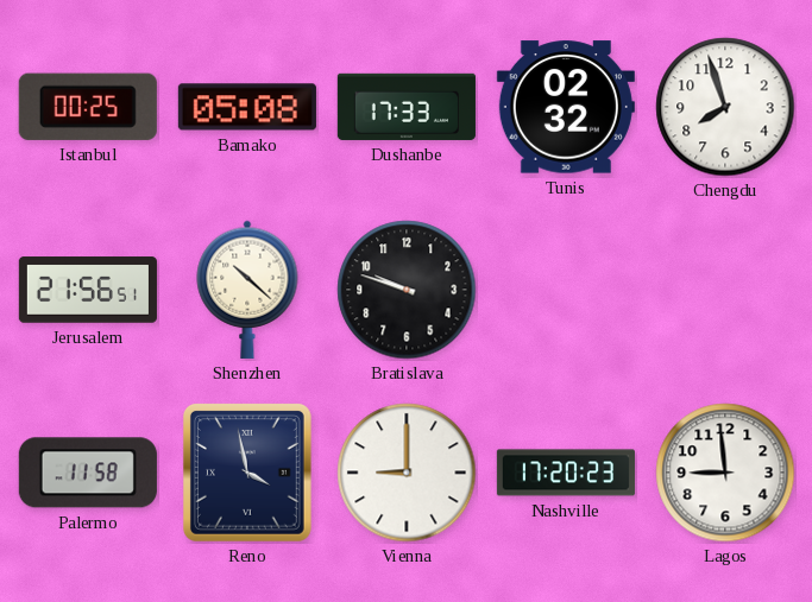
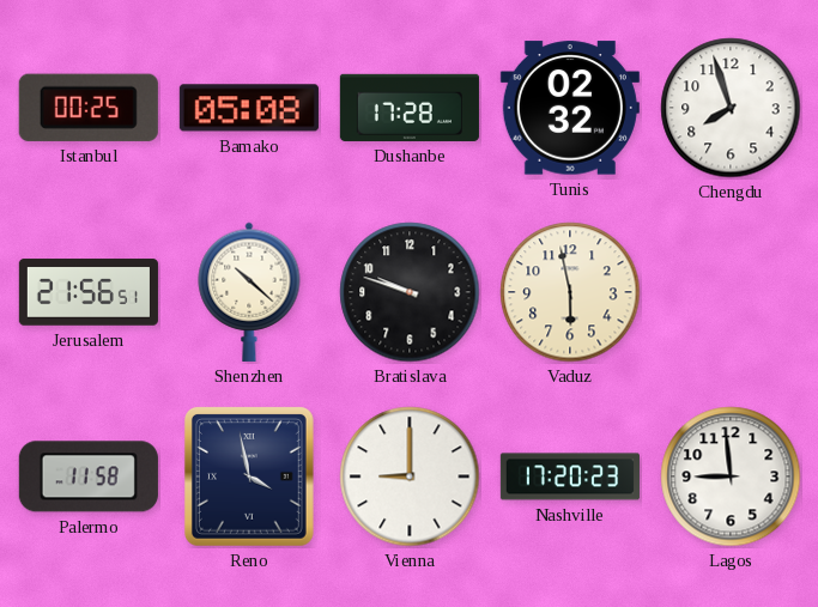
Dushanbe: 17:33 -> 17:28 (410, 108)
Vaduz: none -> 5:58 (570, 292)
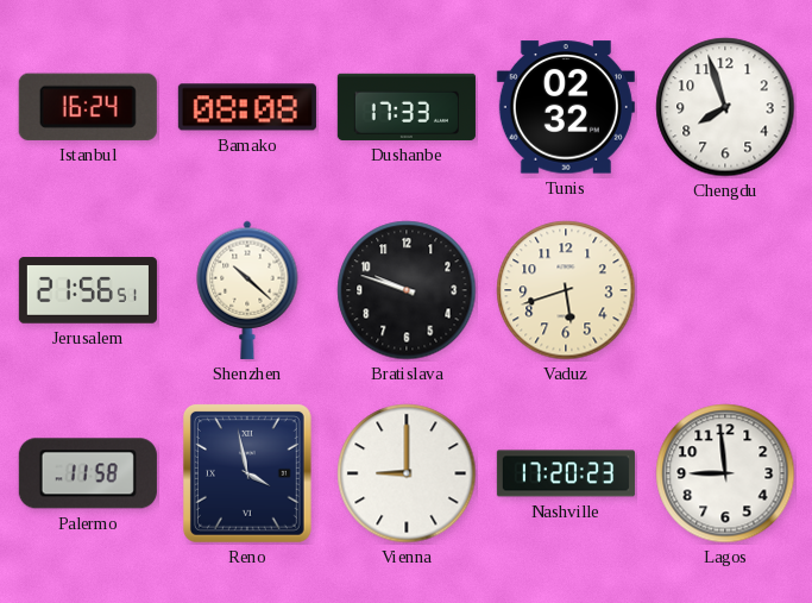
Istanbul: 00:25 -> 16:24 (88, 107)
Bamako: 05:08 -> 08:08 (247, 107)
Dushanbe: 17:28 -> 17:33 (407, 107)
Vaduz: 5:58 -> 5:42 (566, 290)
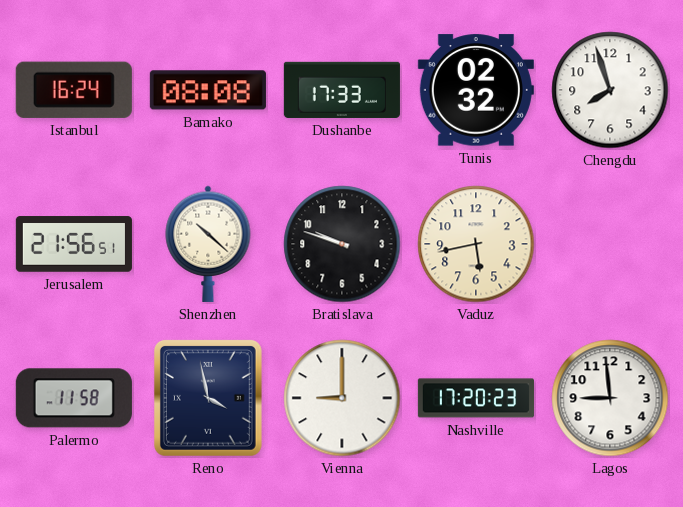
Vaduz: 5:42 -> 5:43 (476, 244)
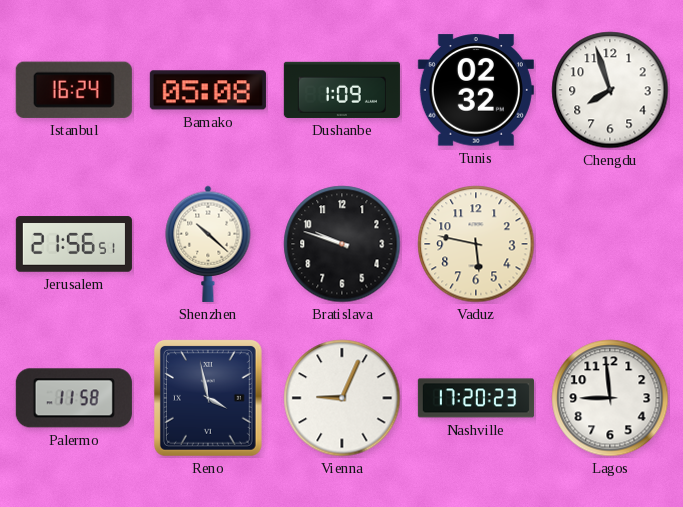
Bamako: 08:08 -> 05:08 (208, 90)
Dushanbe: 17:33 -> 1:09 (342, 90)
Vaduz: 5:43 -> 5:47 (476, 244)
Vienna: 9:00 -> 9:04 (342, 398)
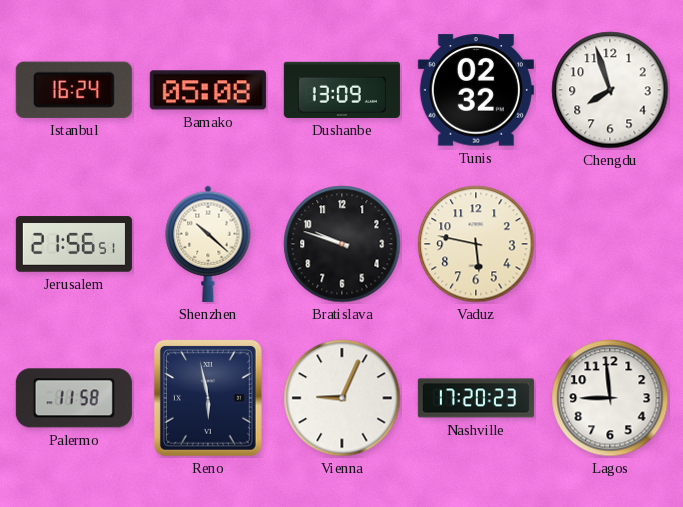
Dushanbe: 1:09 -> 13:09 (342, 90)
Reno: 3:58 -> 5:58 (208, 398)
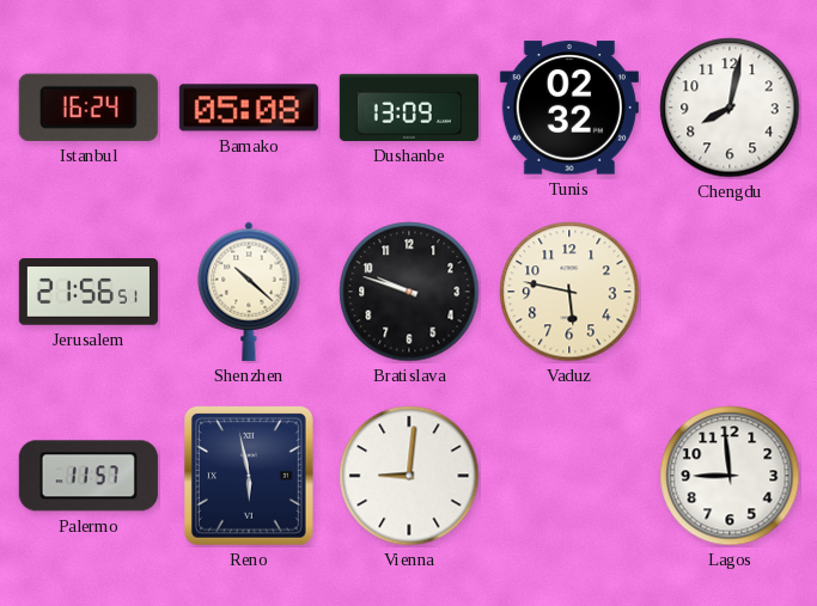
Chengdu: 7:57 -> 8:02 (730, 108)
Palermo: 11:58 -> 11:57 (89, 476)
Vienna: 9:04 -> 9:01 (409, 476)
Nashville: 17:20 -> none (476, 398)
